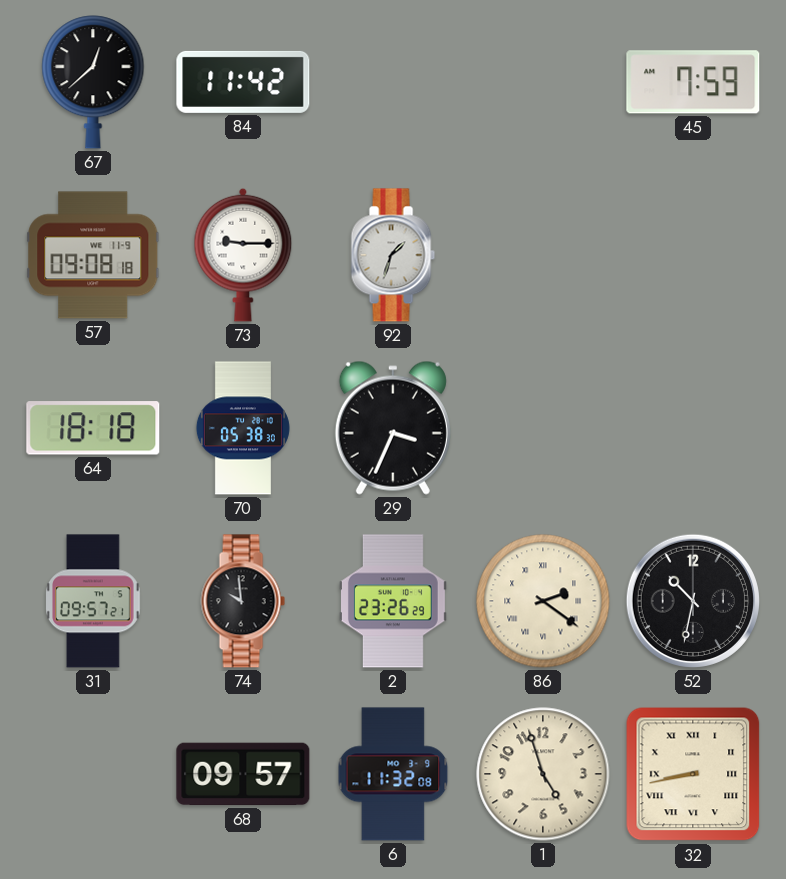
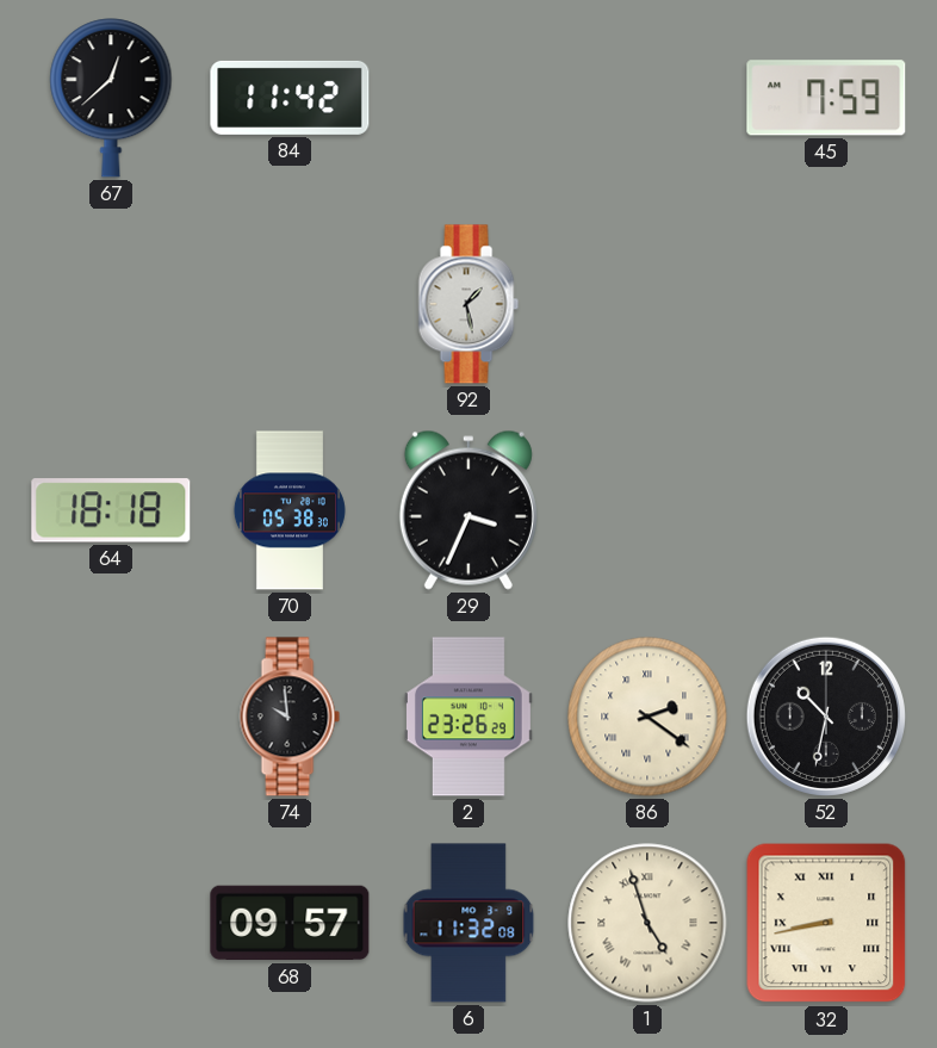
57: 09:08 -> none (93, 255)
73: 9:15 -> none (243, 255)
92: 1:33 -> 1:28 (468, 304)
31: 09:57 -> none (94, 601)
1 numerals: Arabic -> Roman (647, 923)
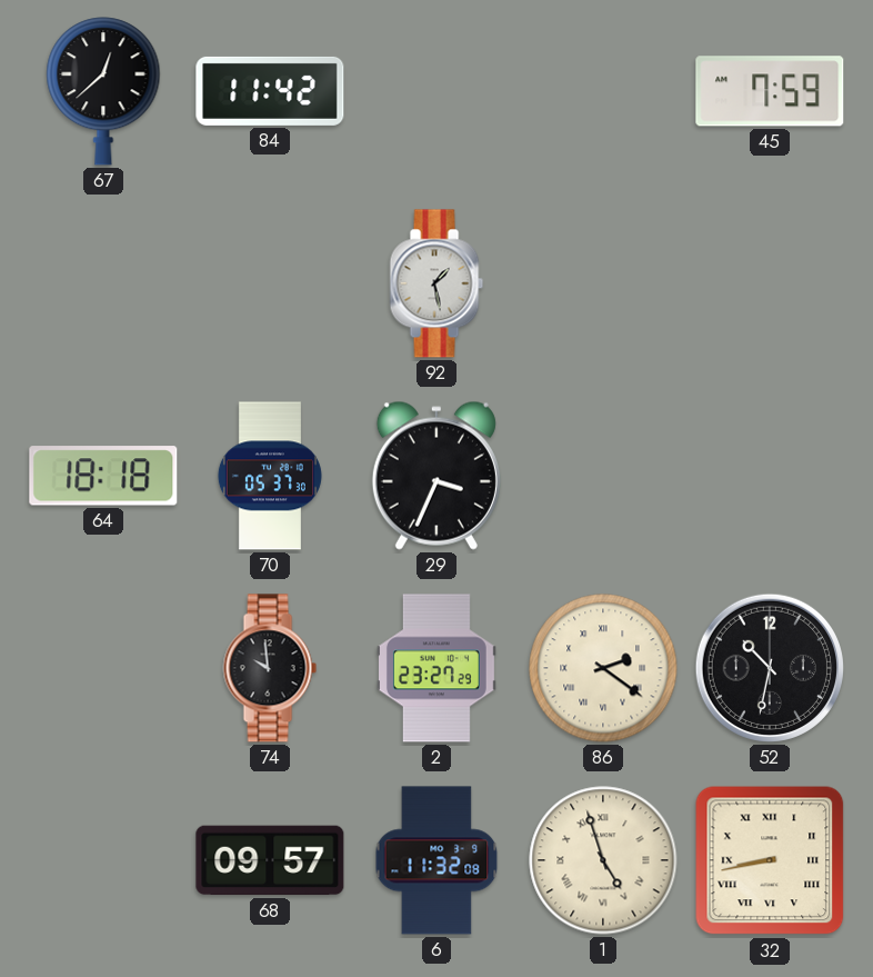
70: 05:38 -> 05:37 (270, 476)
2: 23:26 -> 23:27 (436, 668)
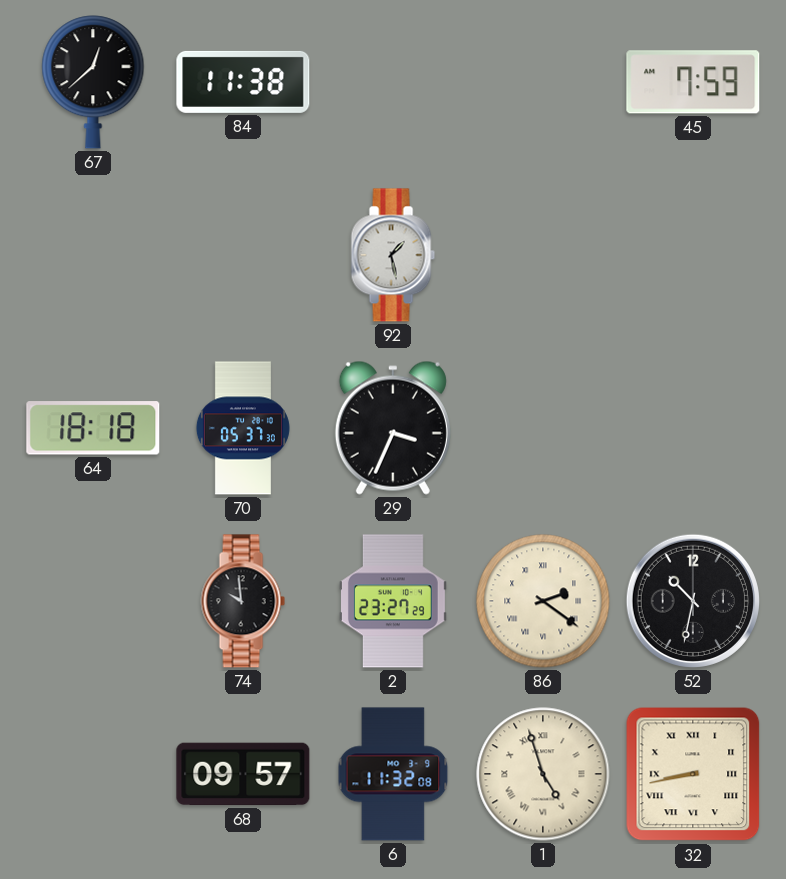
84: 11:42 -> 11:38 (243, 82)
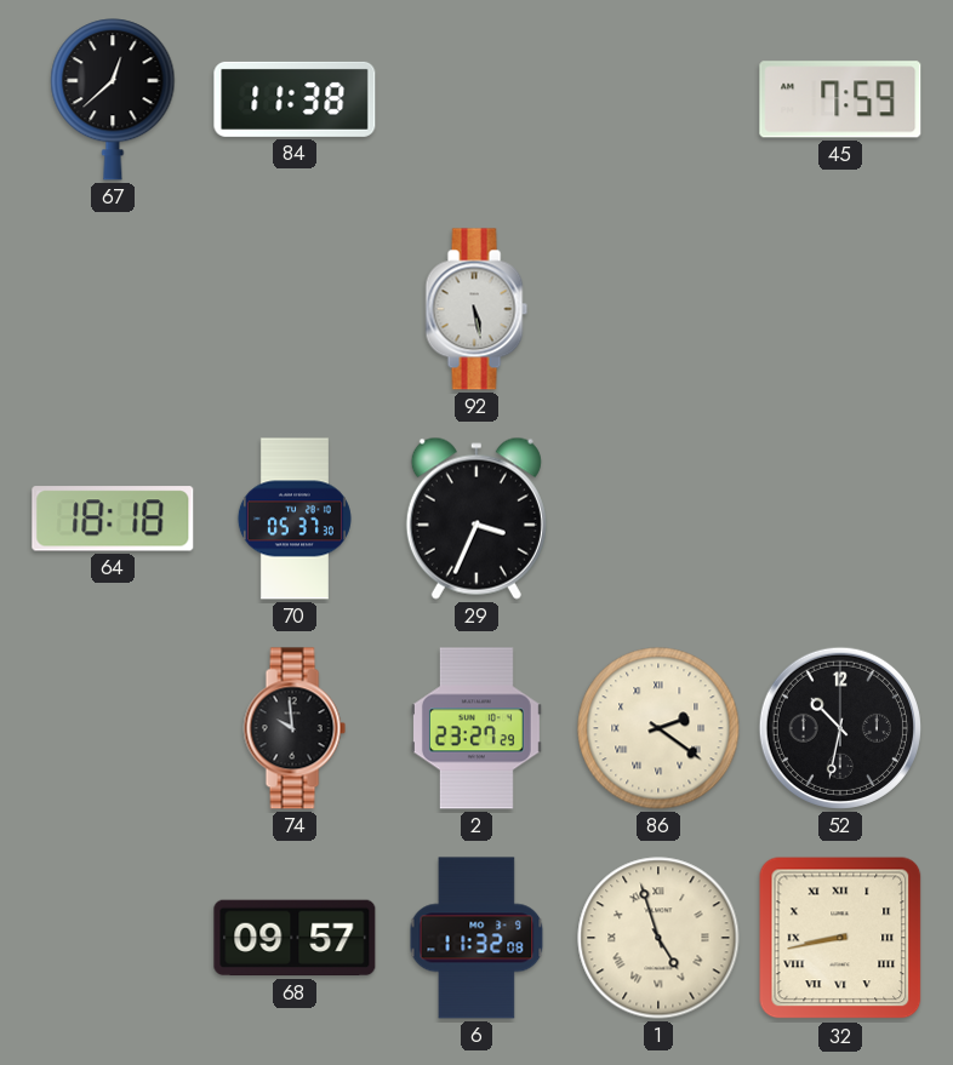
92: 1:28 -> 5:28 (476, 309)
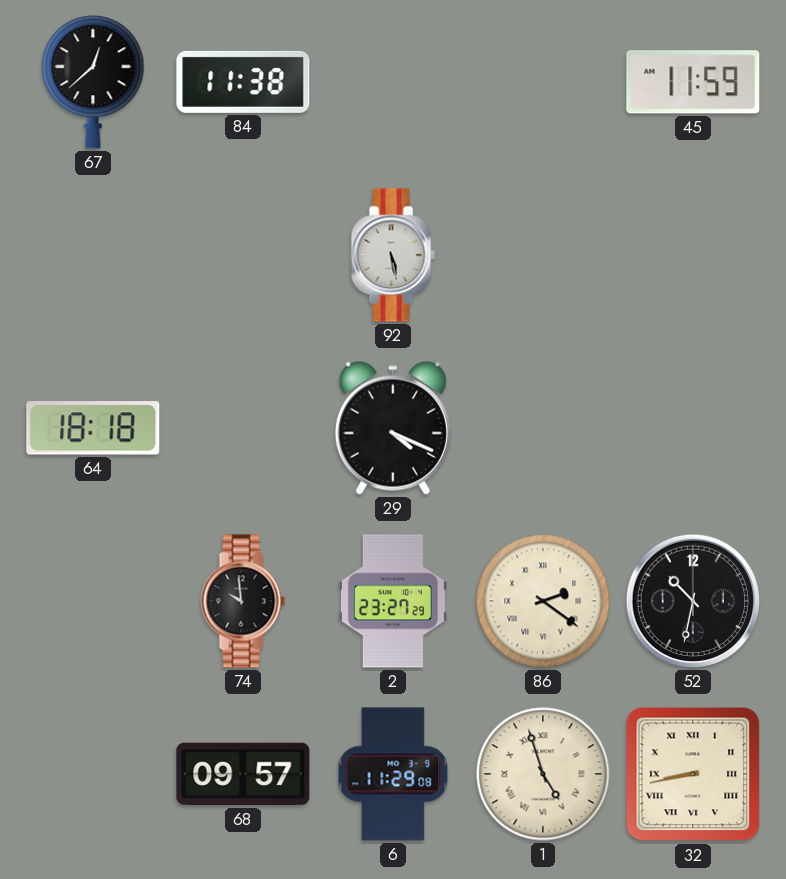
45: 7:59 -> 11:59 (693, 82)
70: 05:37 -> none (295, 519)
29: 3:34 -> 4:19 (393, 428)
6: 11:32 -> 11:29 (393, 774)
